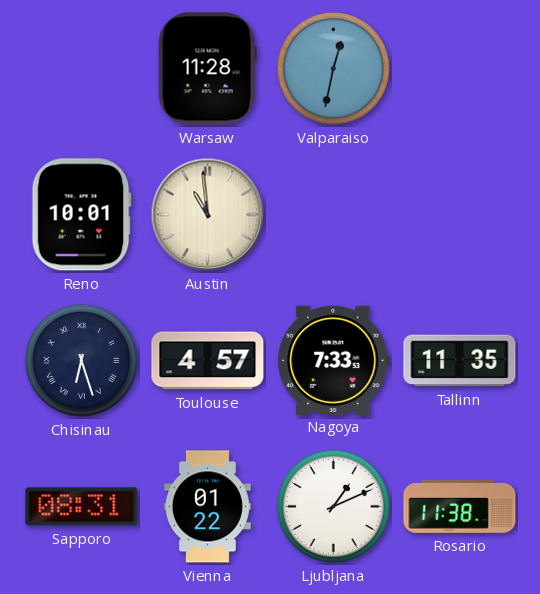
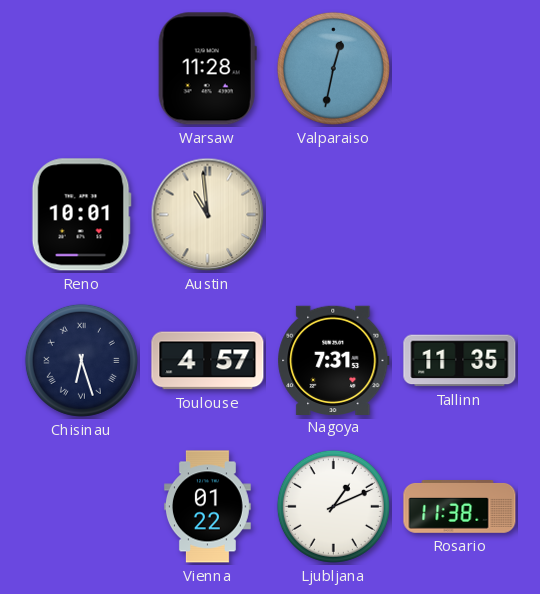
Nagoya: 7:33 -> 7:31 (334, 360)
Sapporo: 08:31 -> none (82, 507)
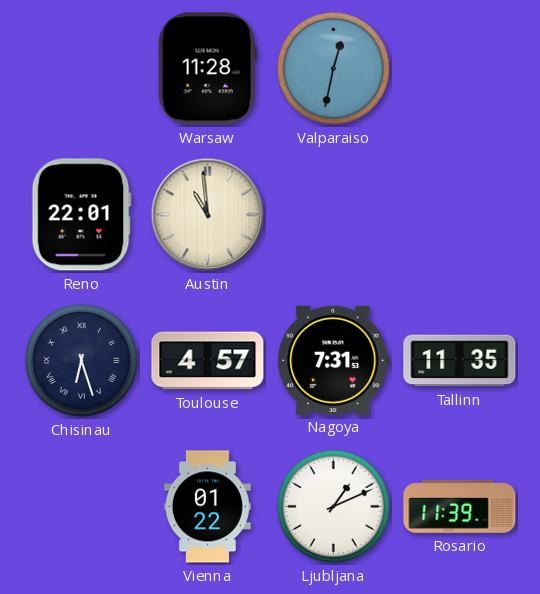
Reno: 10:01 -> 22:01 (81, 215)
Rosario: 11:38 -> 11:39 (460, 507)
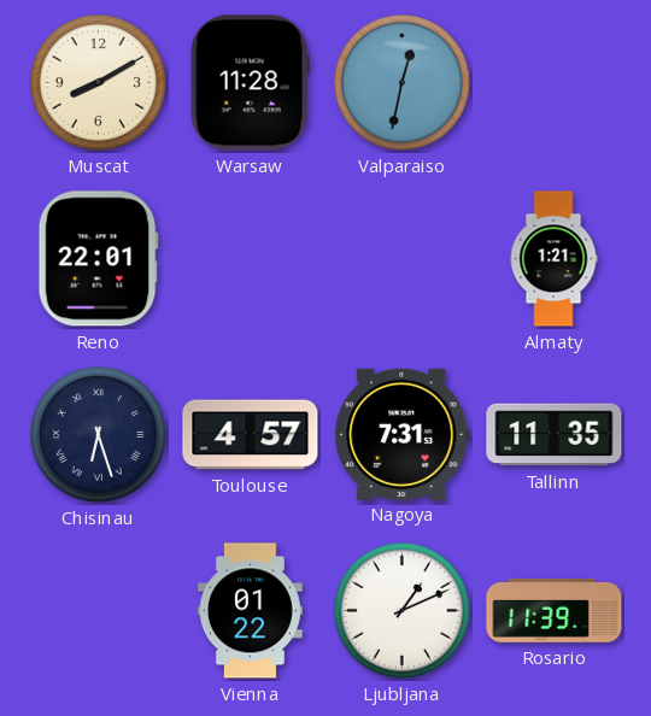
Muscat: none -> 8:10 (98, 82)
Austin: 10:59 -> none (208, 215)
Almaty: none -> 1:21 (553, 259)
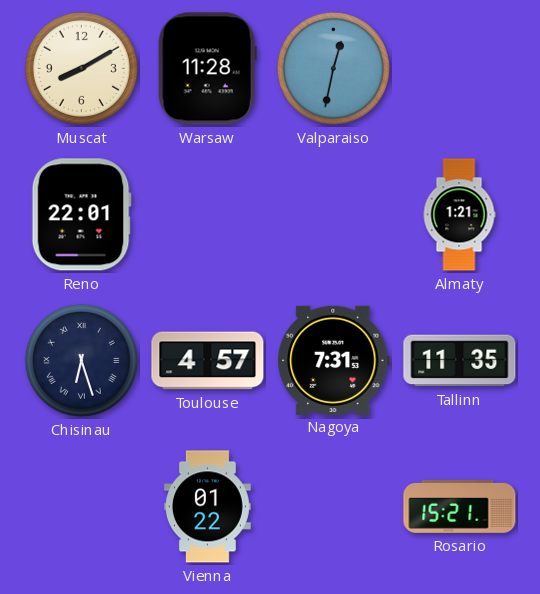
Ljubljana: 1:11 -> none (401, 610)
Rosario: 11:39 -> 15:21 (460, 507)
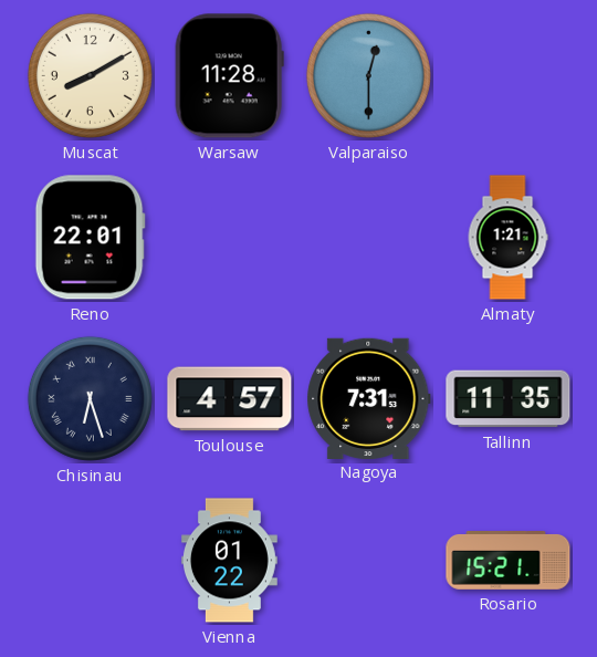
Valparaiso: 12:32 -> 12:30 (368, 75)
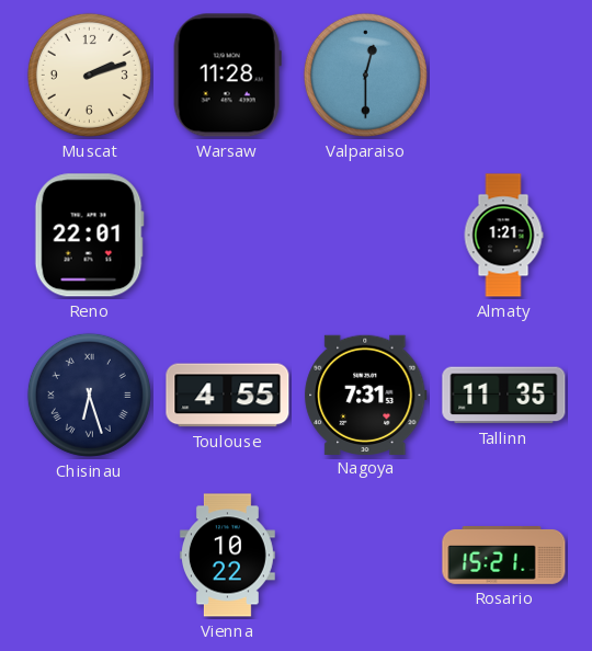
Muscat: 8:10 -> 2:12 (89, 75)
Toulouse: 4:57 -> 4:55 (228, 396)
Vienna: 01:22 -> 10:22 (227, 556)
